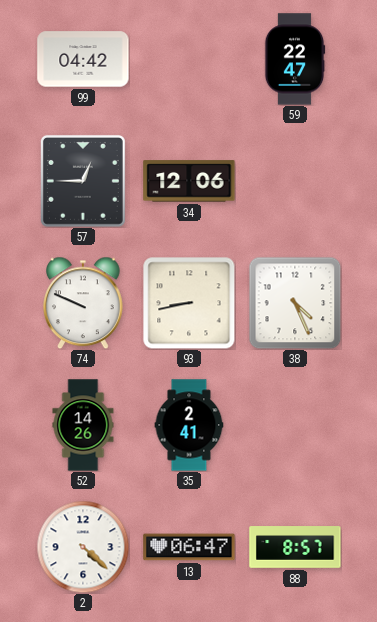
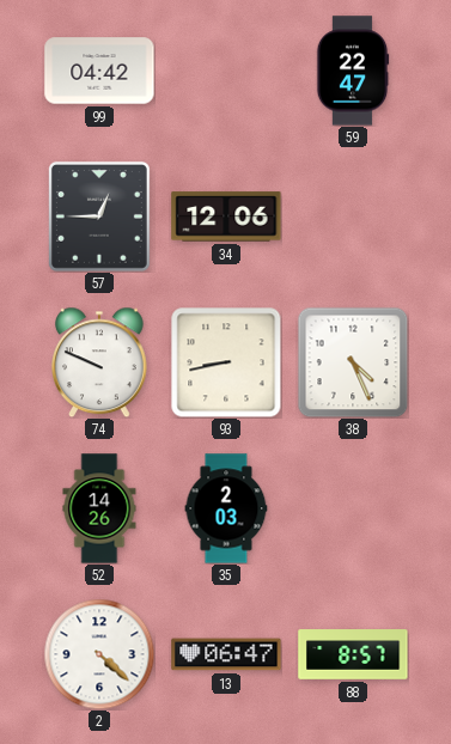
35: 2:41 -> 2:03 (226, 508)
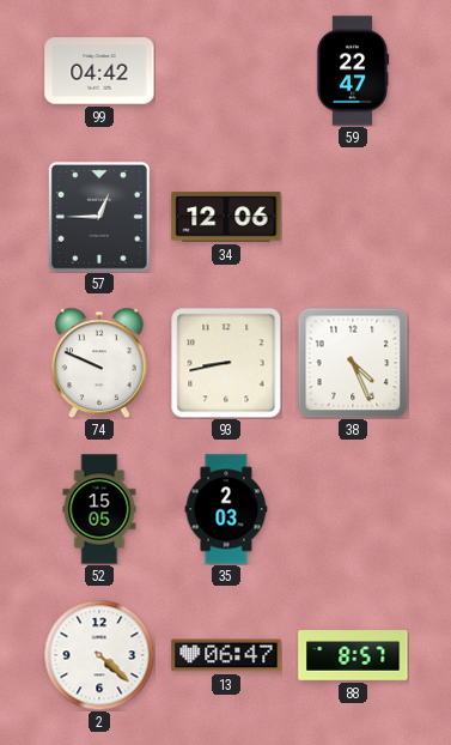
52: 14:26 -> 15:05 (99, 509)
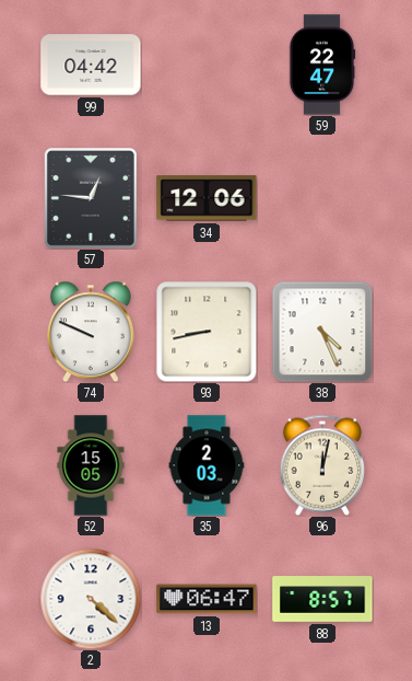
57: 12:45 -> 12:46 (91, 198)
96: none -> 12:02 (321, 465)
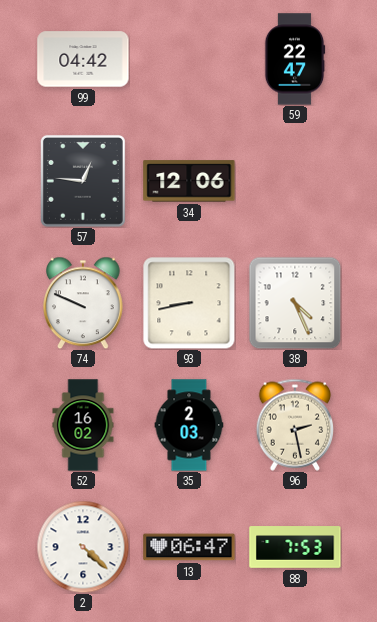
52: 15:05 -> 16:02 (83, 425)
96: 12:02 -> 2:28 (294, 425)
88: 8:57 -> 7:53 (295, 547)
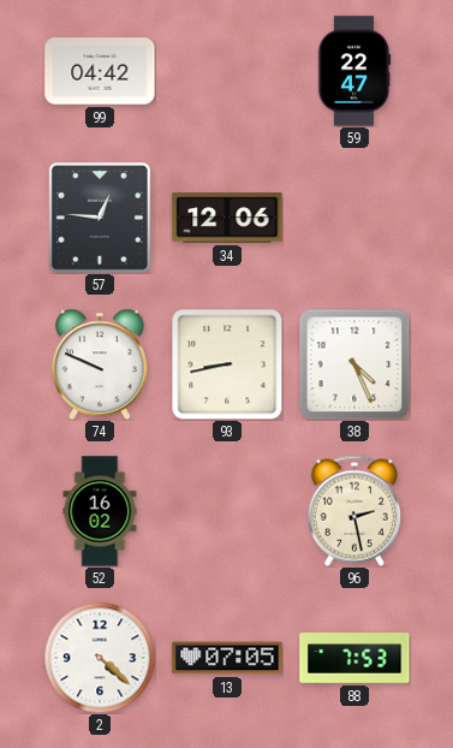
35: 2:03 -> none (189, 425)
13: 06:47 -> 07:05 (227, 658)
